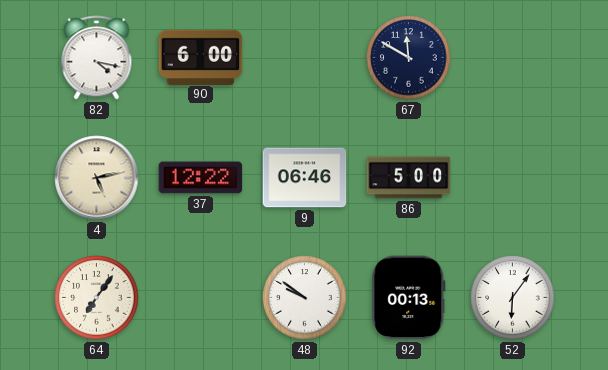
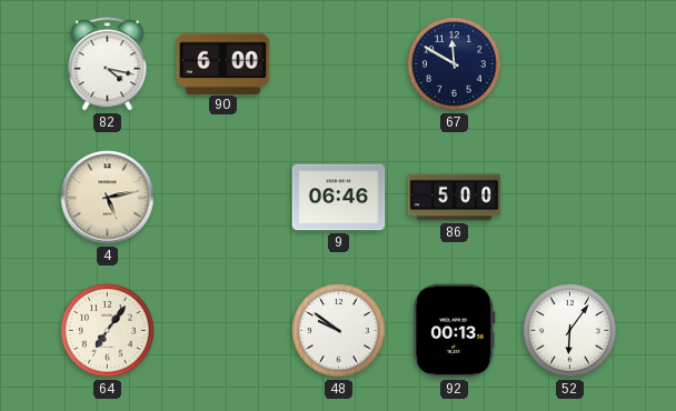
37: 12:22 -> none (201, 178)
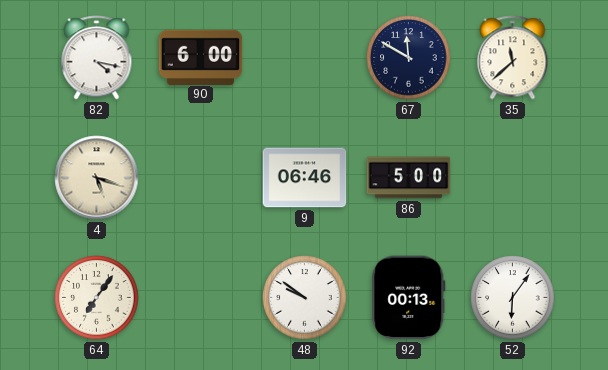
35: none -> 11:38 (513, 58)
4: 5:13 -> 5:18 (97, 178)
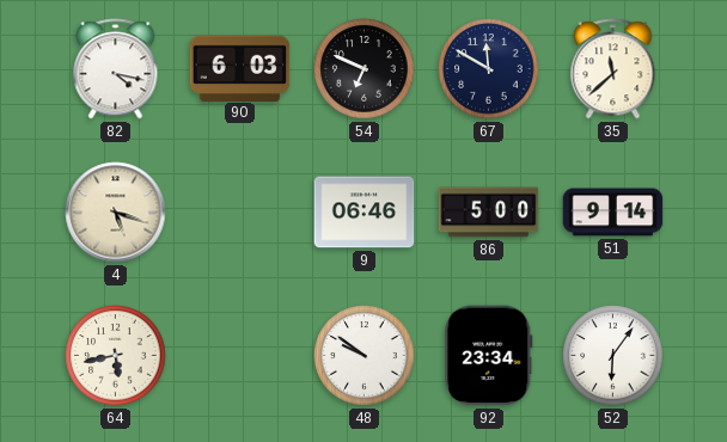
90: 6:00 -> 6:03 (240, 68)
54: none -> 6:49 (365, 69)
51: none -> 9:14 (613, 213)
64: 7:06 -> 5:43 (116, 356)
92: 00:13 -> 23:34 (489, 356)
